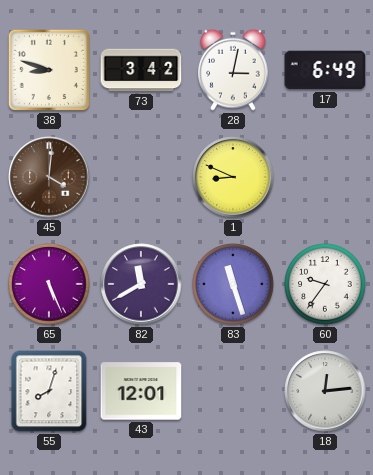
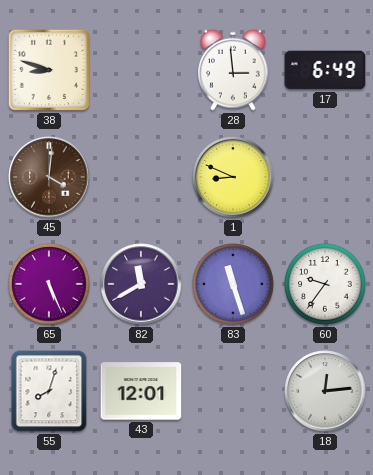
73: 3:42 -> none (141, 70)
28: 3:02 -> 2:59 (234, 70)
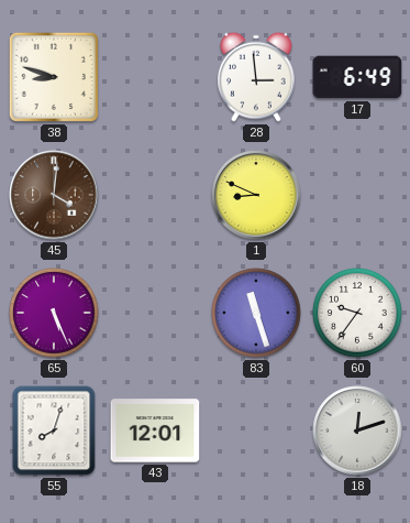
82: 11:40 -> none (141, 284)
18: 12:14 -> 12:12 (357, 431)
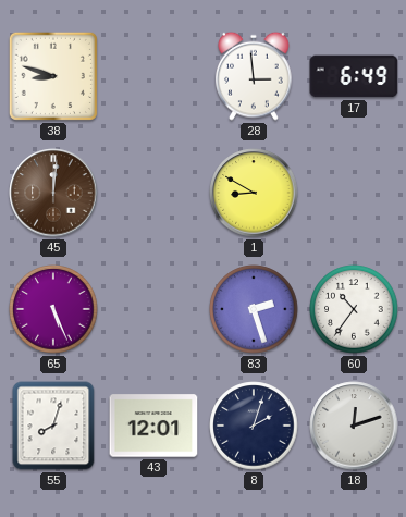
45: 4:01 -> 12:01 (53, 193)
1: 8:49 -> 8:50 (254, 193)
83: 11:27 -> 2:27 (254, 309)
60: 9:36 -> 10:36 (354, 309)
8: none -> 2:03 (254, 426)
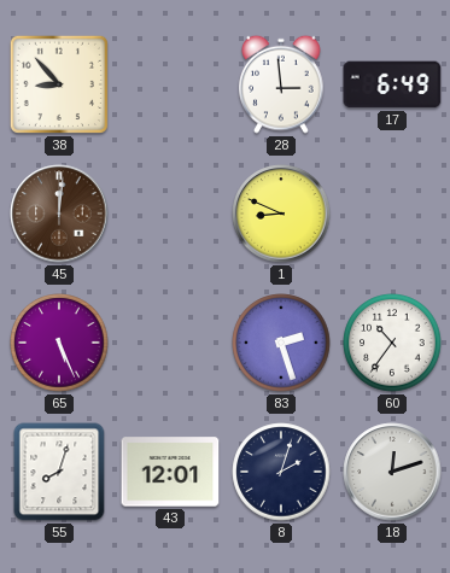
38: 8:48 -> 8:53 (59, 84)
1: 8:50 -> 8:49 (281, 214)
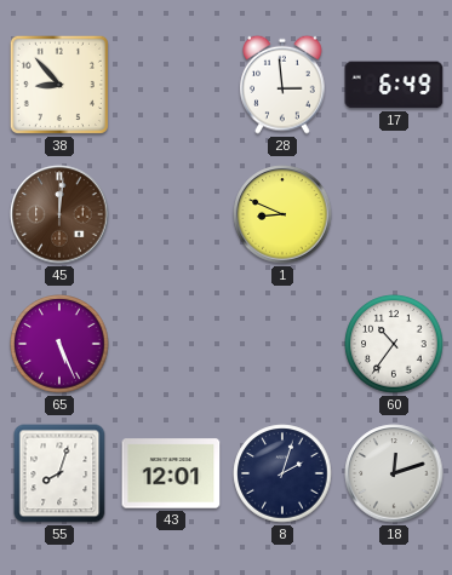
83: 2:27 -> none (281, 343)
